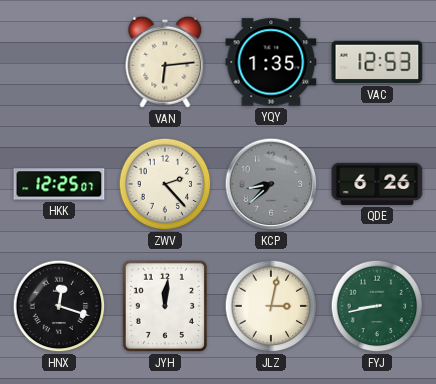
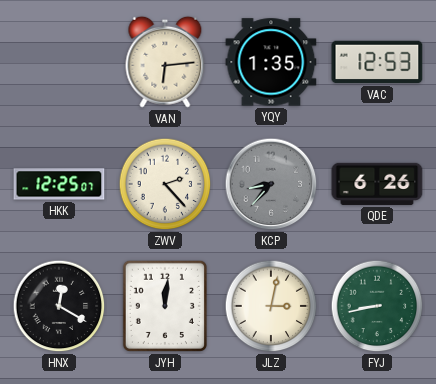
KCP: 8:38 -> 8:37 (271, 184)
HNX: 12:18 -> 12:20 (59, 306)
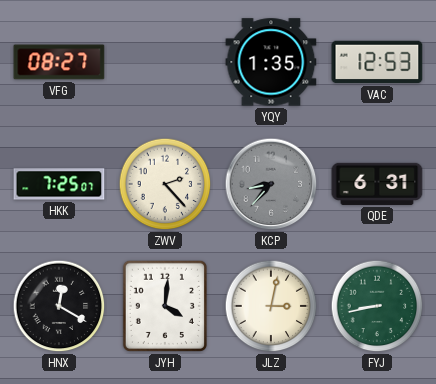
VFG: none -> 08:27 (59, 62)
VAN: 6:14 -> none (165, 62)
HKK: 12:25 -> 7:25 (59, 184)
QDE: 6:26 -> 6:31 (377, 184)
JYH: 12:01 -> 4:01 (165, 306)
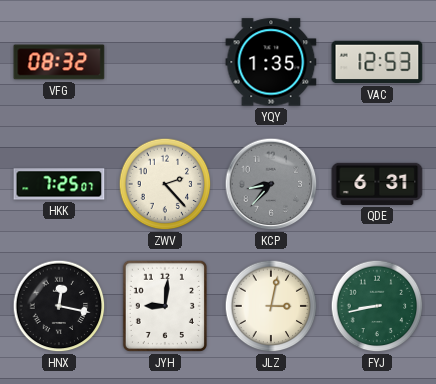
VFG: 08:27 -> 08:32 (59, 62)
HNX: 12:20 -> 12:17 (59, 306)
JYH: 4:01 -> 9:01 (165, 306)
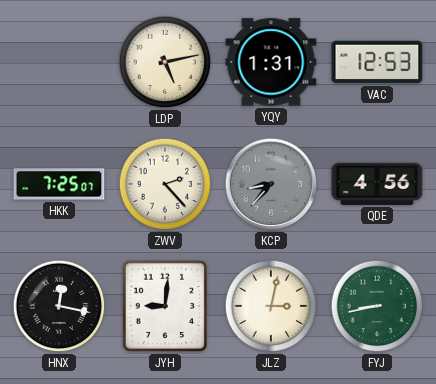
VFG: 08:32 -> none (59, 62)
LDP: none -> 5:13 (165, 62)
YQY: 1:35 -> 1:31 (271, 62)
QDE: 6:31 -> 4:56 (377, 184)
